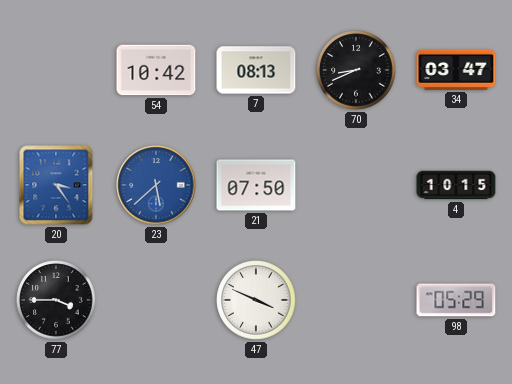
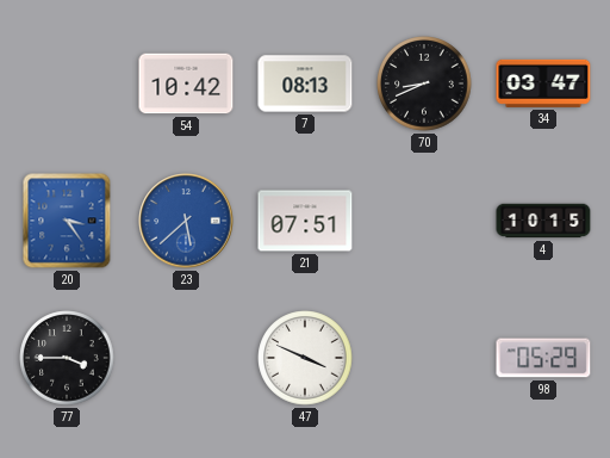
21: 07:50 -> 07:51 (305, 221)
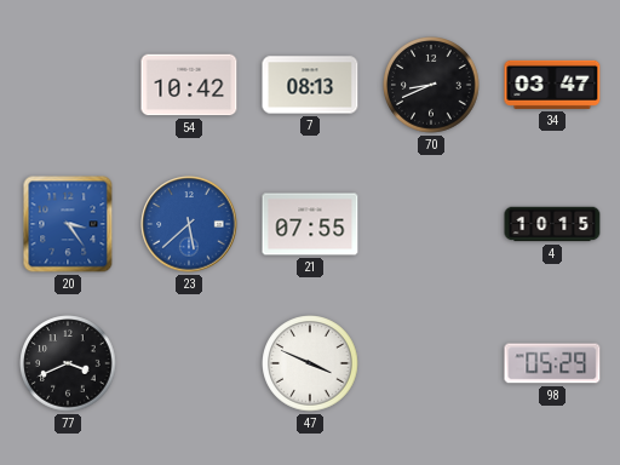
21: 07:51 -> 07:55 (310, 224)
77: 3:45 -> 3:41 (68, 363)
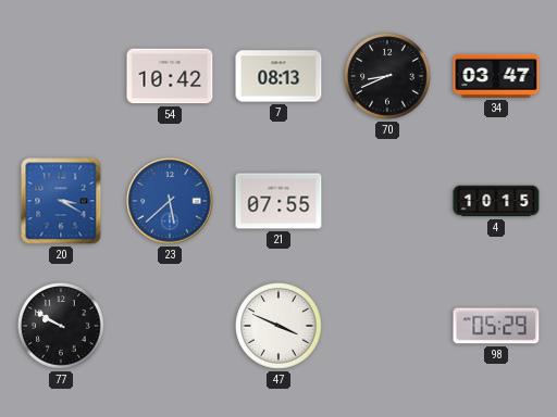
20: 3:24 -> 3:20 (61, 201)
77: 3:41 -> 9:50 (61, 326)
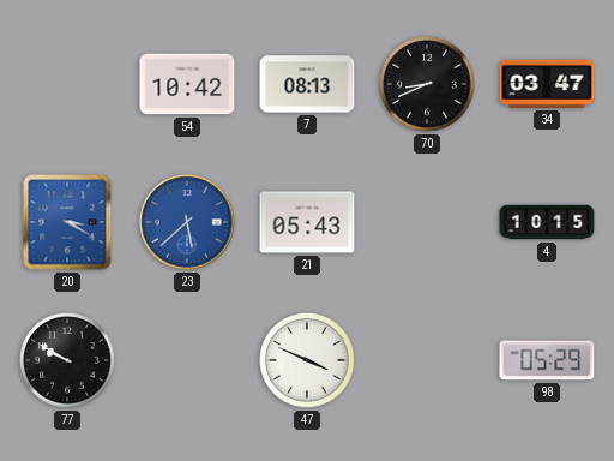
21: 07:55 -> 05:43 (307, 222)
